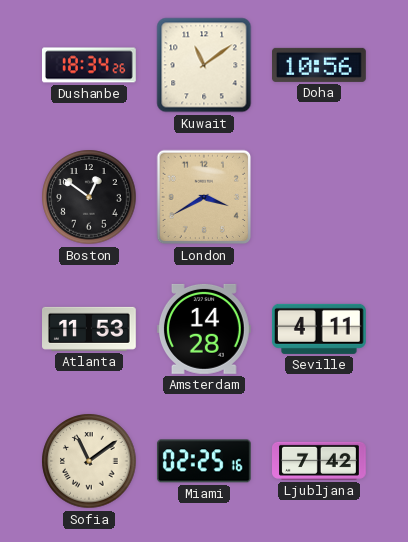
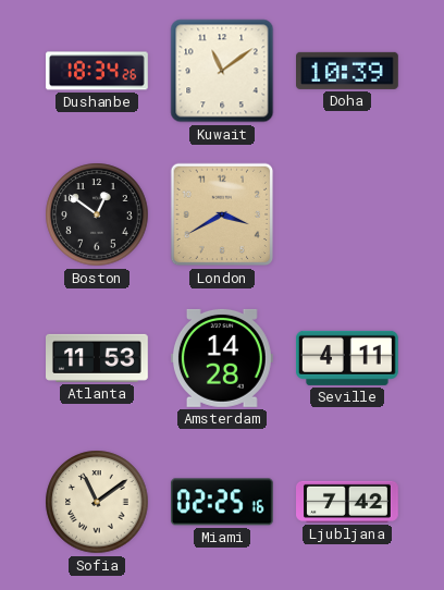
Doha: 10:56 -> 10:39 (348, 71)
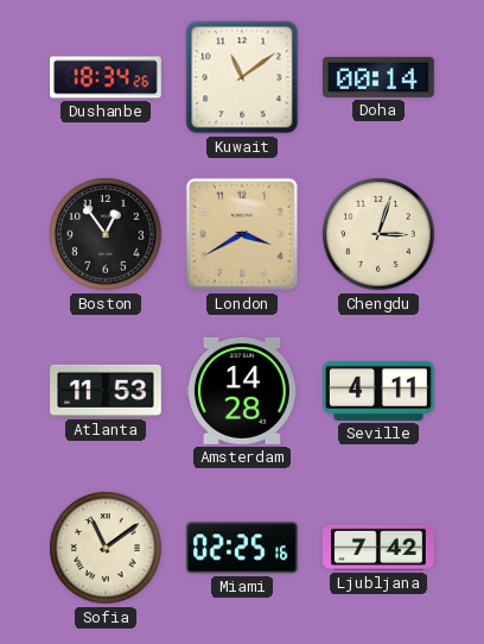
Doha: 10:39 -> 00:14 (380, 77)
Boston: 12:51 -> 12:54 (106, 234)
Chengdu: none -> 3:03 (378, 234)
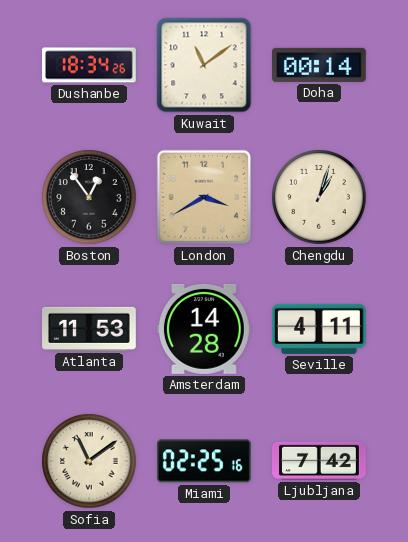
Chengdu: 3:03 -> 1:03 (319, 197)
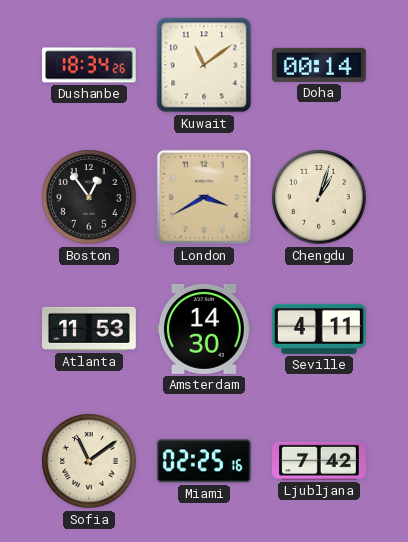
Amsterdam: 14:28 -> 14:30 (204, 329)
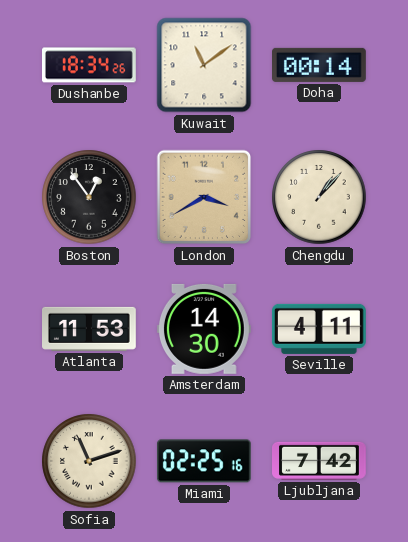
Chengdu: 1:03 -> 1:07 (319, 197)
Sofia: 11:09 -> 11:12 (89, 461)
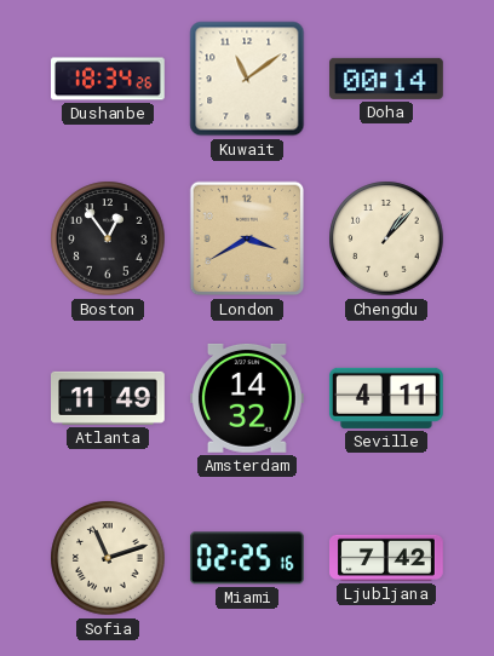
Atlanta: 11:53 -> 11:49 (109, 398)
Amsterdam: 14:30 -> 14:32 (247, 398)
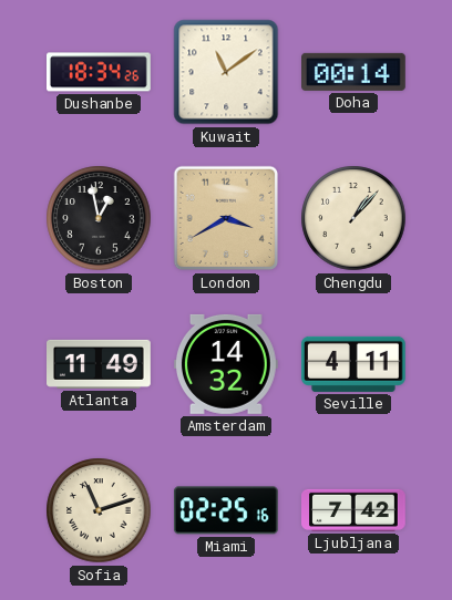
Boston: 12:54 -> 12:58 (99, 218)
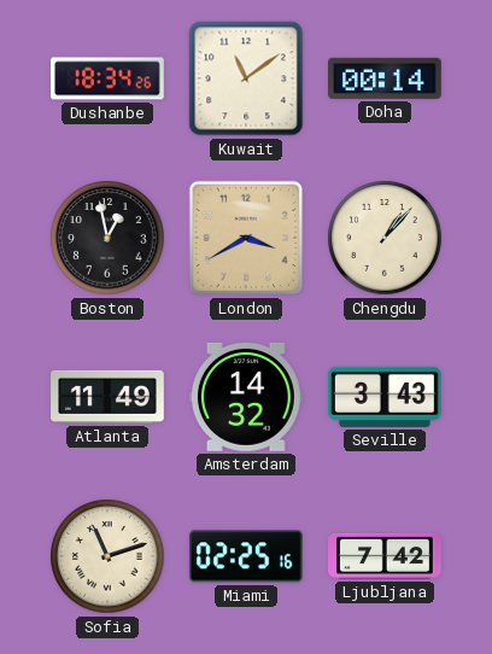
Seville: 4:11 -> 3:43 (385, 397)
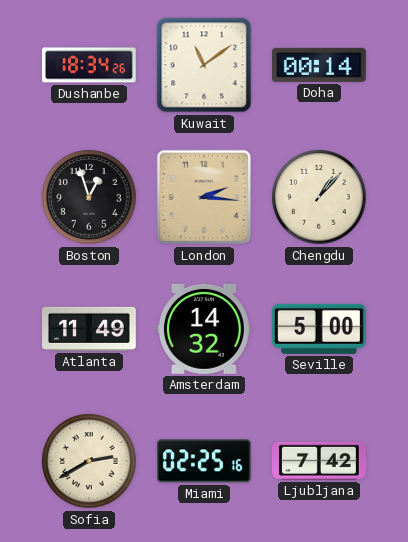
Boston: 12:58 -> 12:57 (89, 197)
London: 3:40 -> 2:16 (204, 197)
Seville: 3:43 -> 5:00 (319, 329)
Sofia: 11:12 -> 2:40 (89, 461)
